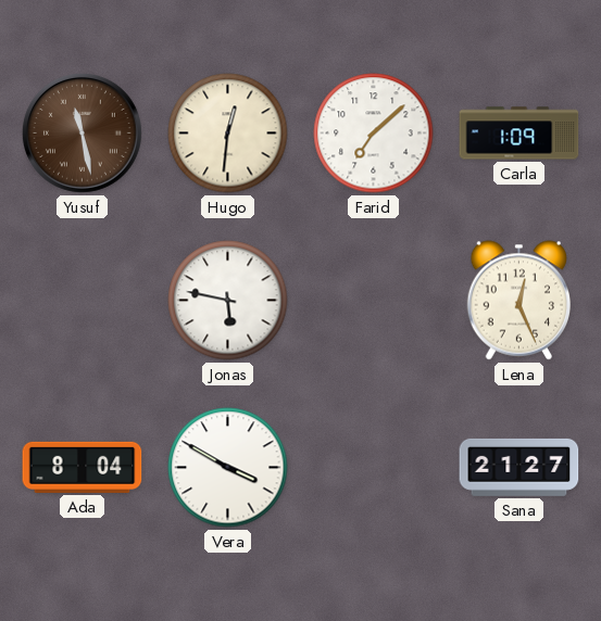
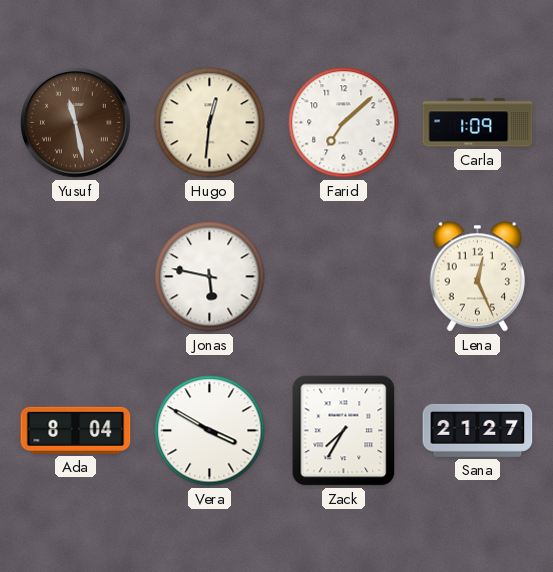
Zack: none -> 7:35 (344, 431)
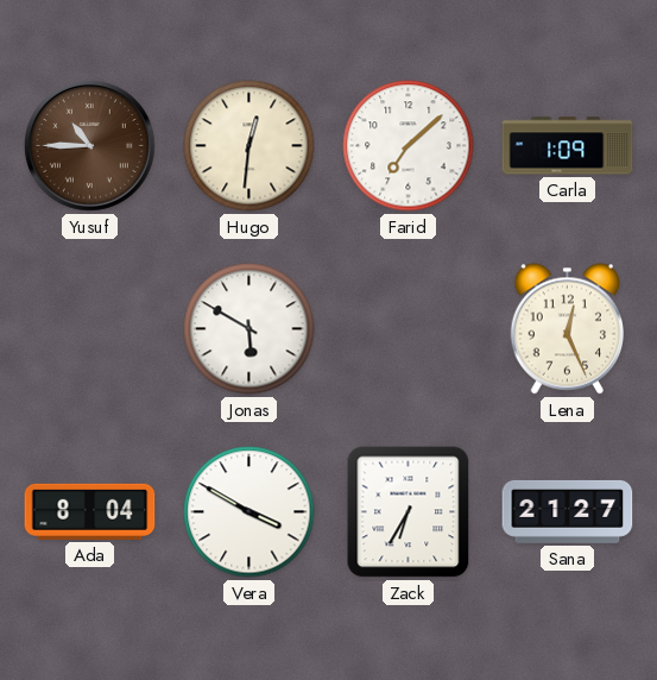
Yusuf: 11:28 -> 10:45 (89, 145)
Jonas: 5:47 -> 5:50 (249, 329)
Zack: 7:35 -> 6:35 (409, 512)
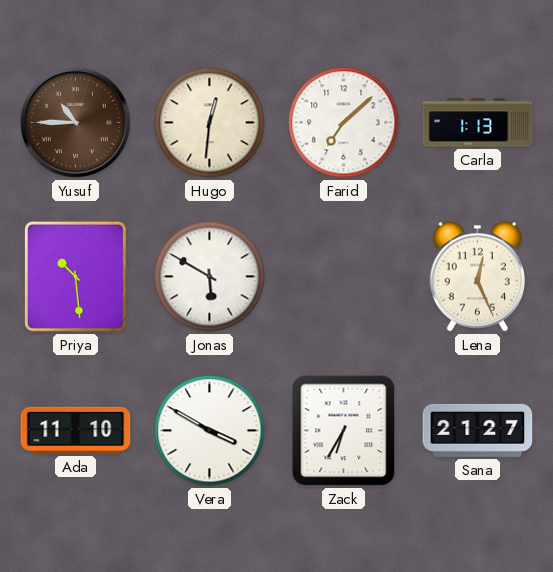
Carla: 1:09 -> 1:13 (478, 123)
Priya: none -> 10:29 (75, 276)
Ada: 8:04 -> 11:10 (76, 430)
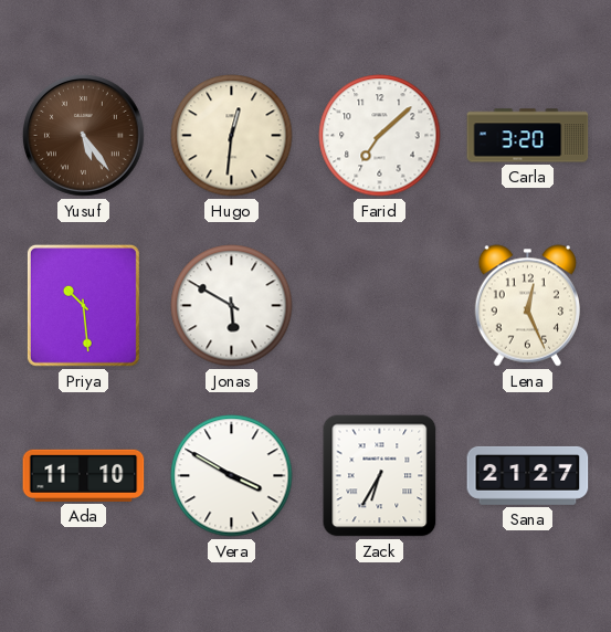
Yusuf: 10:45 -> 5:24 (83, 135)
Carla: 1:13 -> 3:20 (528, 136)
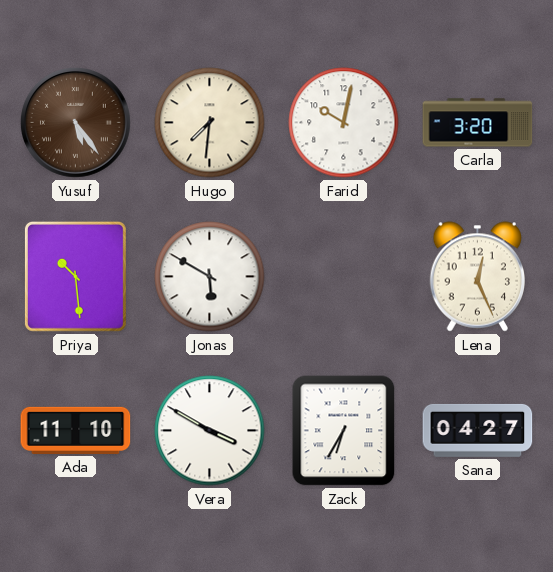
Hugo: 12:31 -> 7:31 (210, 123)
Farid: 7:08 -> 10:02 (344, 123)
Sana: 21:27 -> 04:27 (478, 430)
